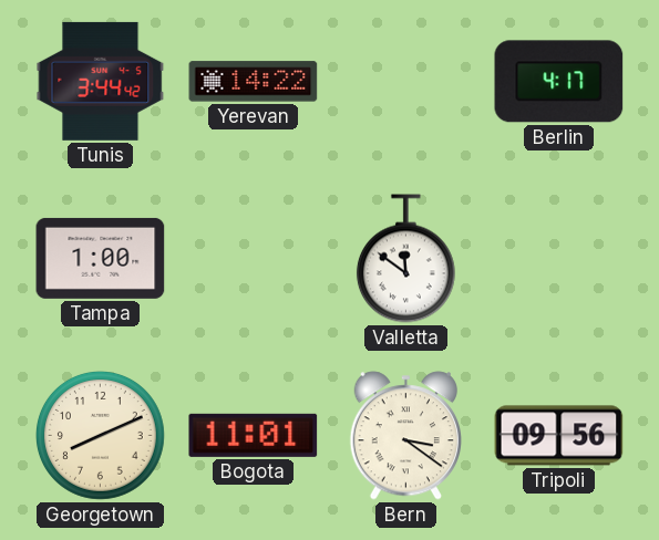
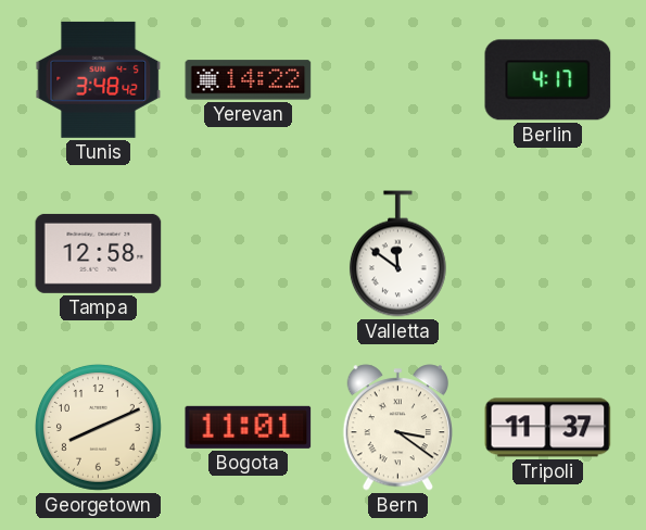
Tunis: 3:44 -> 3:48 (99, 79)
Tampa: 1:00 -> 12:58 (99, 253)
Tripoli: 09:56 -> 11:37 (548, 428)
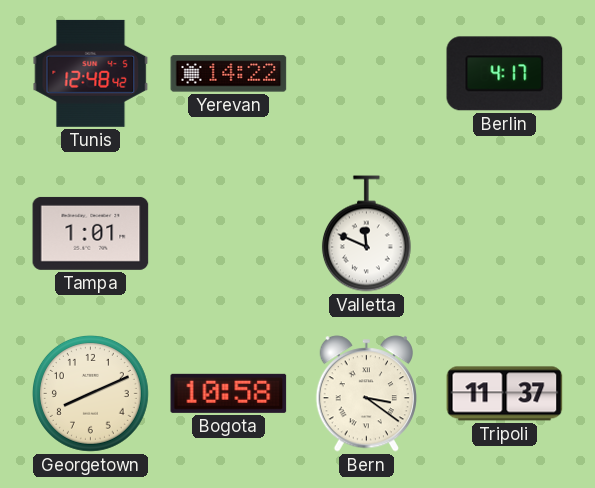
Tunis: 3:48 -> 12:48 (91, 73)
Tampa: 12:58 -> 1:01 (91, 233)
Valletta: 11:51 -> 11:49 (366, 234)
Bogota: 11:01 -> 10:58 (229, 393)
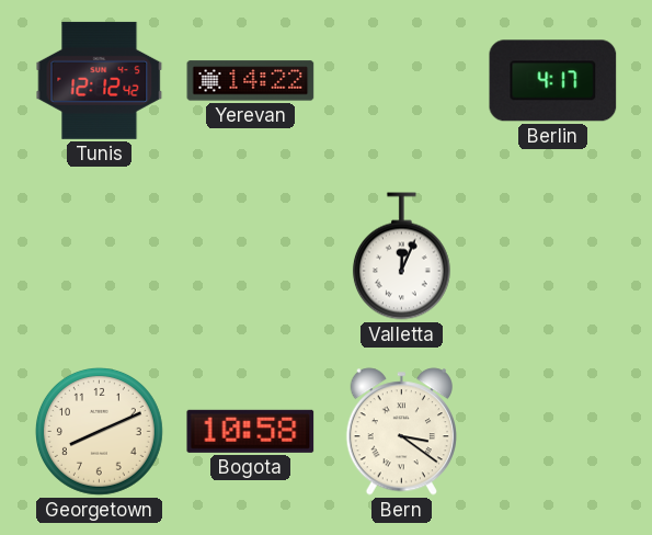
Tunis: 12:48 -> 12:12 (100, 80)
Tampa: 1:01 -> none (91, 233)
Valletta: 11:49 -> 12:04 (401, 257)
Tripoli: 11:37 -> none (505, 394)
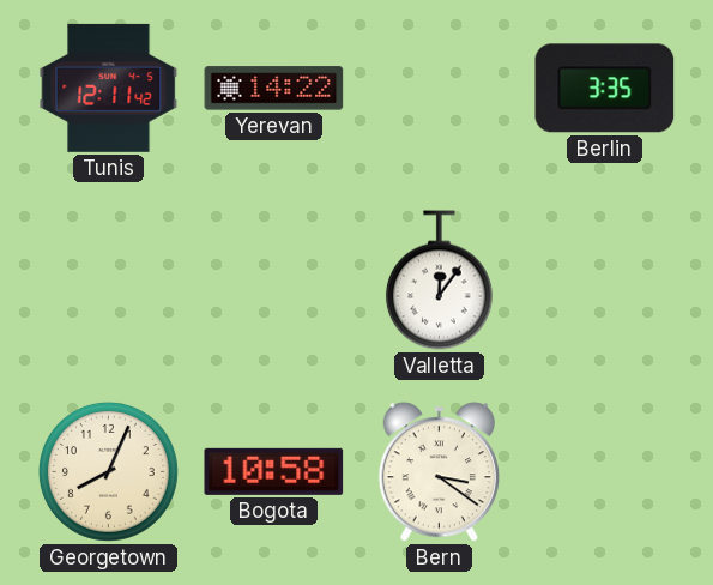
Tunis: 12:12 -> 12:11 (109, 88)
Berlin: 4:17 -> 3:35 (605, 89)
Valletta: 12:04 -> 12:06 (439, 281)
Georgetown: 8:11 -> 8:04 (108, 471)
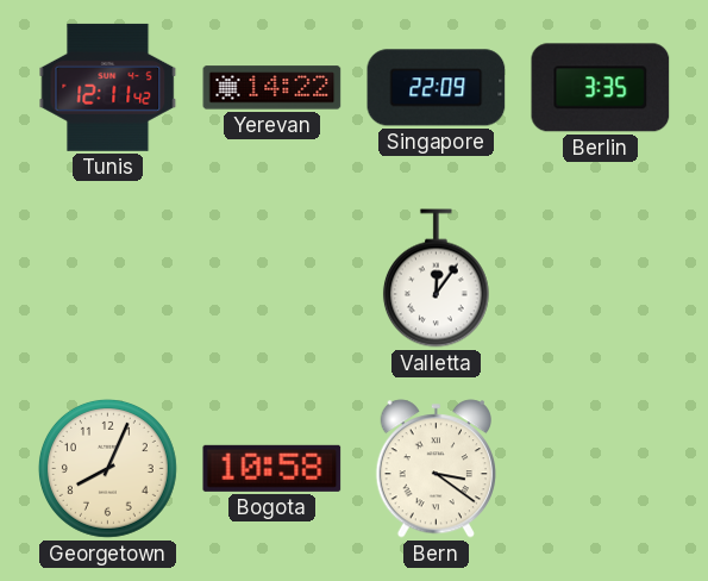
Singapore: none -> 22:09 (437, 88)
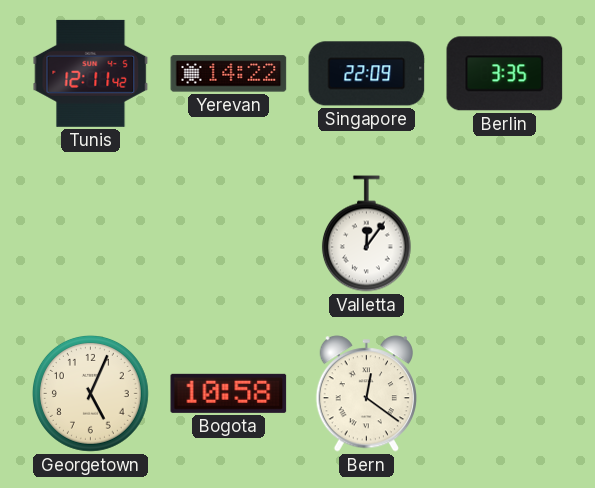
Georgetown: 8:04 -> 5:04 (90, 393)
Bern: 3:21 -> 12:21 (366, 394)
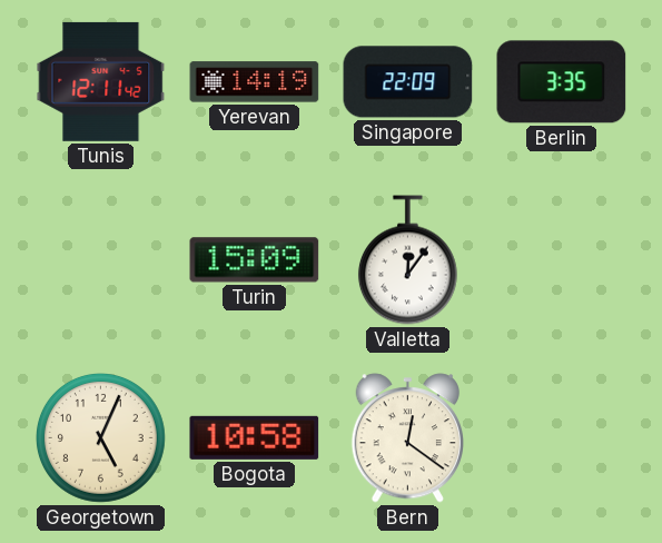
Yerevan: 14:22 -> 14:19 (255, 82)
Turin: none -> 15:09 (255, 260)
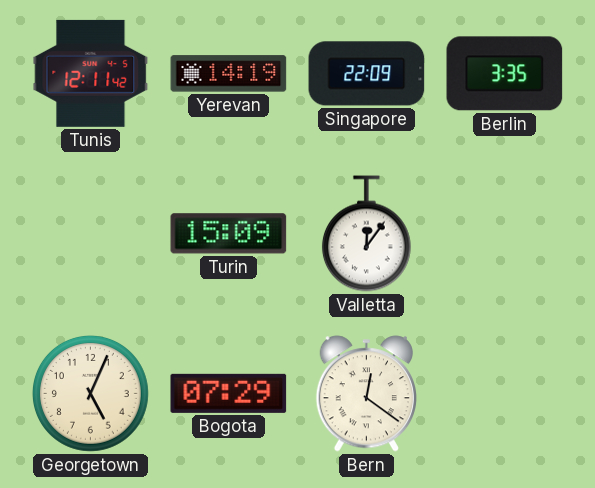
Bogota: 10:58 -> 07:29 (229, 393)
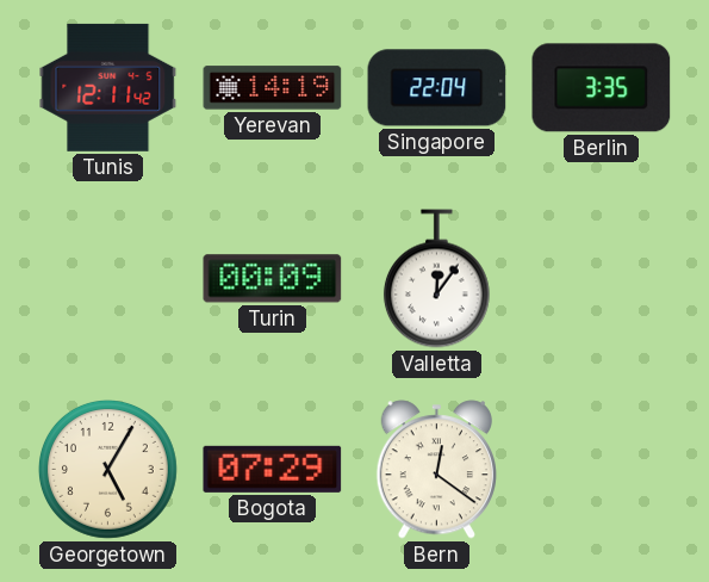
Singapore: 22:09 -> 22:04 (437, 88)
Turin: 15:09 -> 00:09 (273, 279)
Georgetown: 5:04 -> 5:05 (107, 469)
